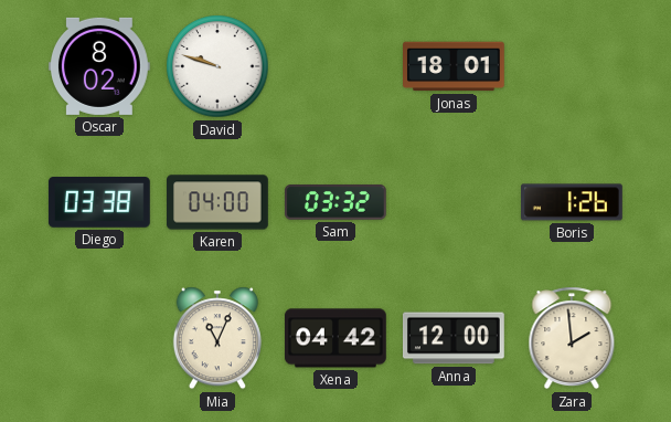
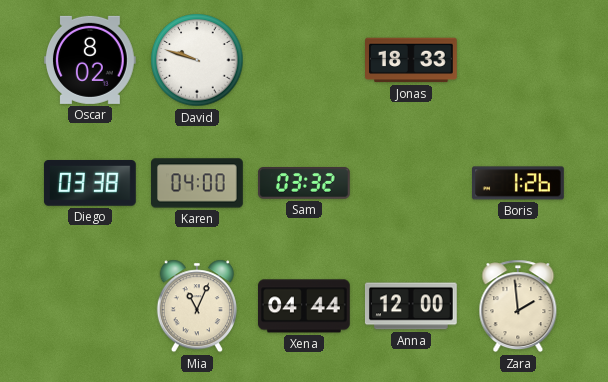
Jonas: 18:01 -> 18:33 (412, 60)
Xena: 04:42 -> 04:44 (305, 306)
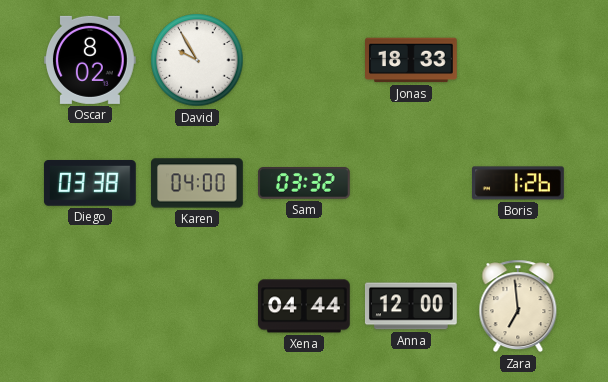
David: 9:48 -> 9:55 (197, 60)
Mia: 11:04 -> none (197, 306)
Zara: 1:59 -> 6:59 (518, 306)
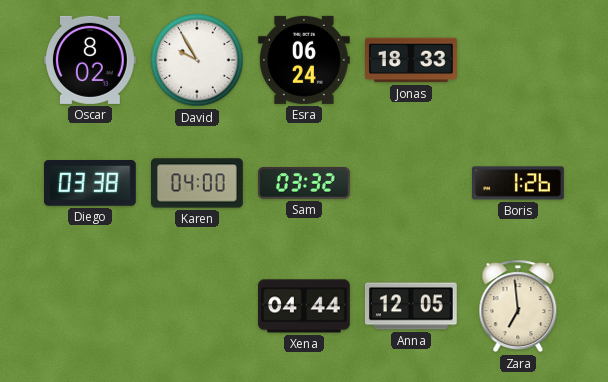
Esra: none -> 06:24 (304, 60)
Anna: 12:00 -> 12:05 (411, 306)
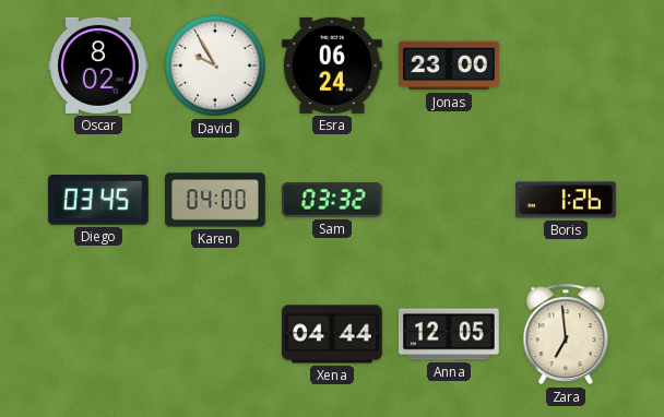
Jonas: 18:33 -> 23:00 (450, 65)
Diego: 03:38 -> 03:45 (98, 201)
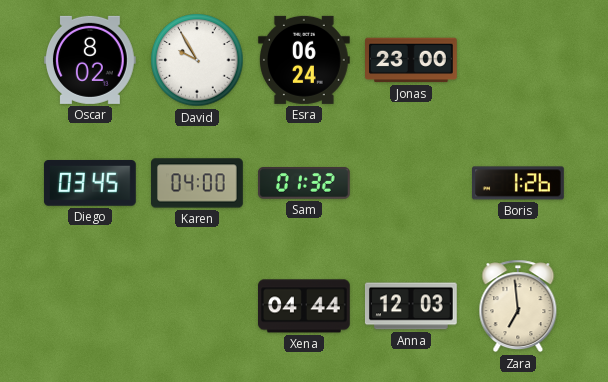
Sam: 03:32 -> 01:32 (304, 184)
Anna: 12:05 -> 12:03 (411, 306)
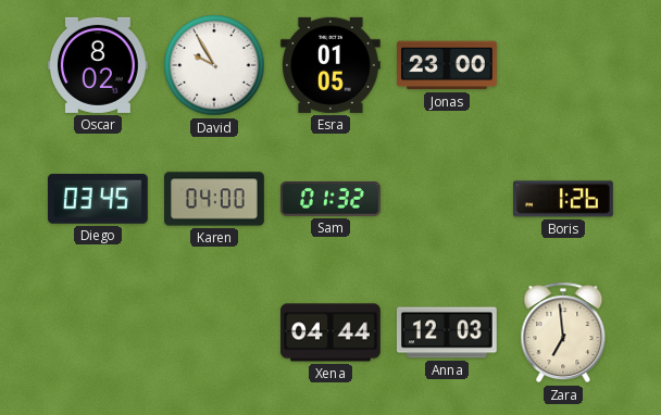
Esra: 06:24 -> 01:05 (330, 65)
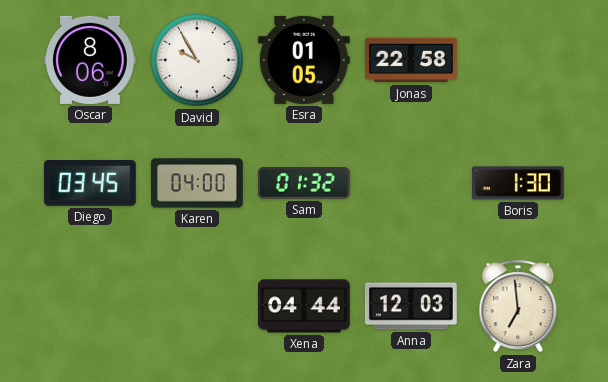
Oscar: 8:02 -> 8:06 (90, 60)
Jonas: 23:00 -> 22:58 (412, 60)
Boris: 1:26 -> 1:30 (519, 183)
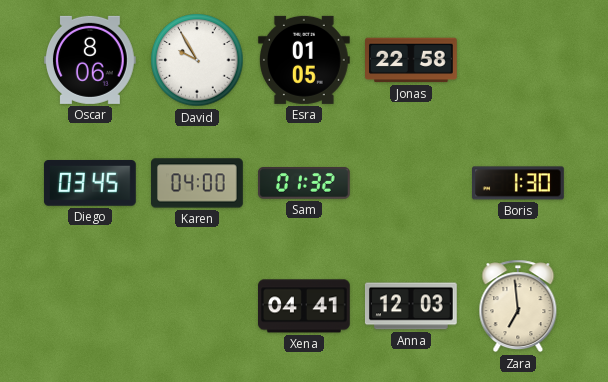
Xena: 04:44 -> 04:41 (305, 306)
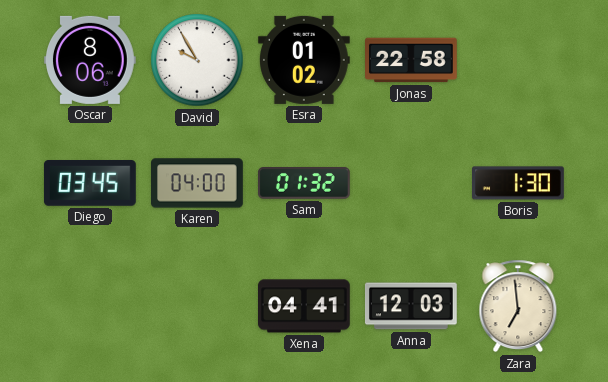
Esra: 01:05 -> 01:02 (304, 60)
